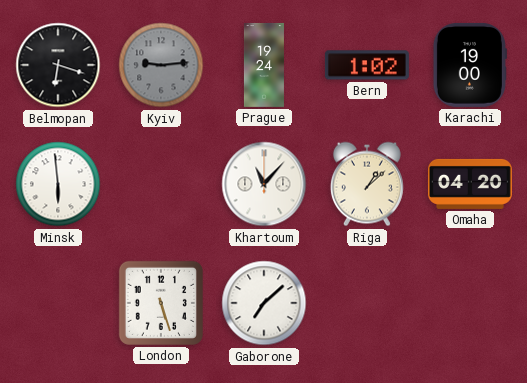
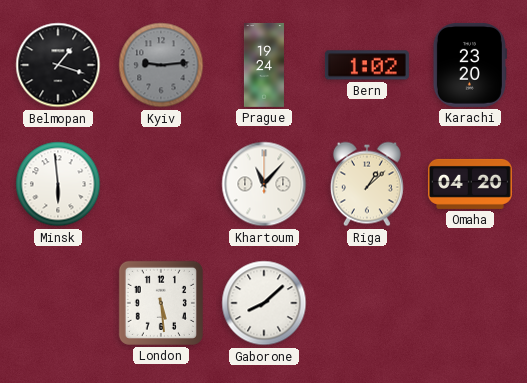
Belmopan: 6:18 -> 1:18 (58, 65)
Karachi: 19:00 -> 23:20 (470, 65)
London: 5:27 -> 5:29 (161, 303)
Gaborone: 7:08 -> 8:08 (264, 303)
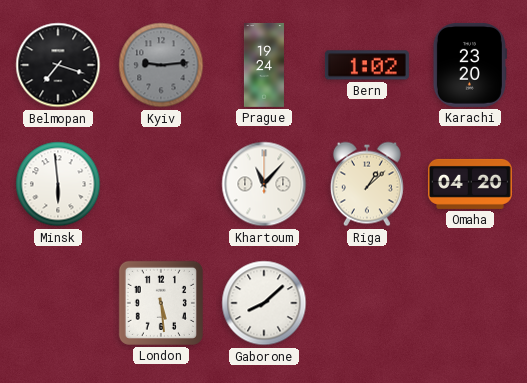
Belmopan: 1:18 -> 7:18 (58, 65)
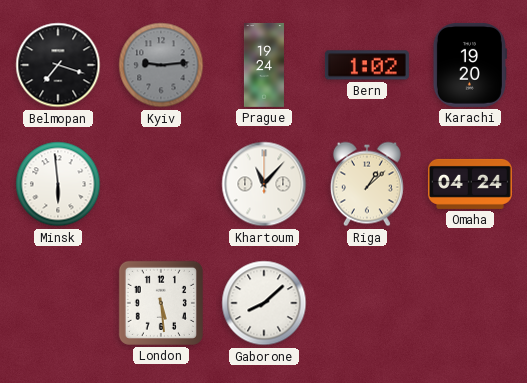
Karachi: 23:20 -> 19:20 (470, 65)
Omaha: 04:20 -> 04:24 (470, 184)
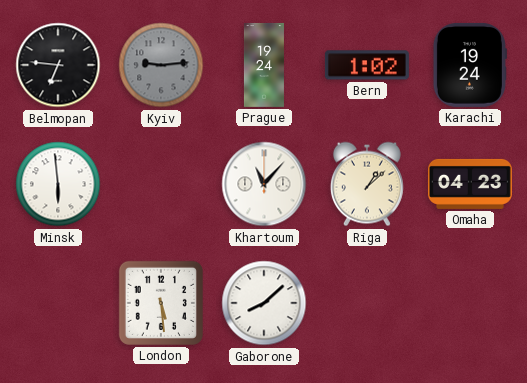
Belmopan: 7:18 -> 6:46 (58, 65)
Karachi: 19:20 -> 19:24 (470, 65)
Omaha: 04:24 -> 04:23 (470, 184)
